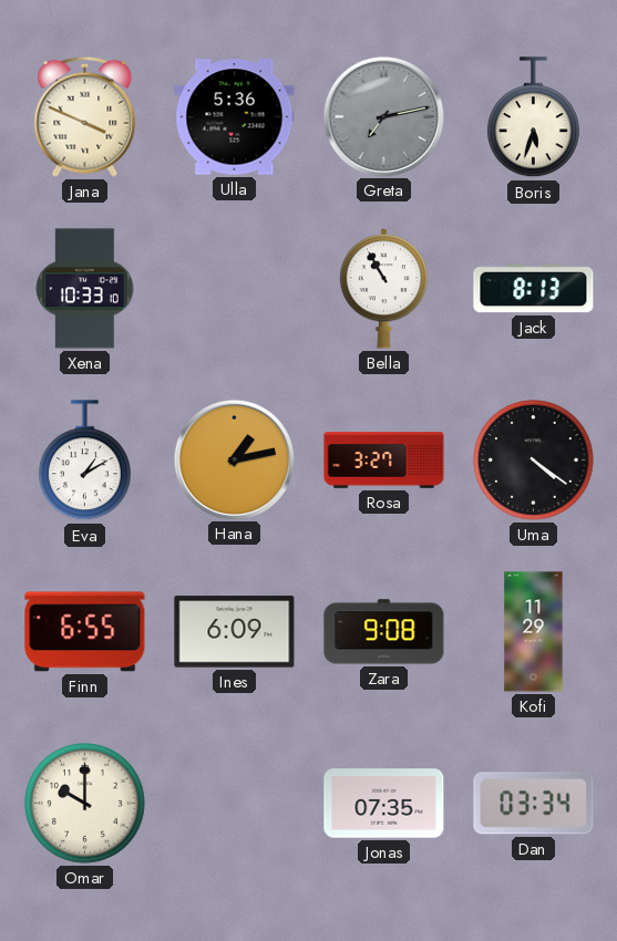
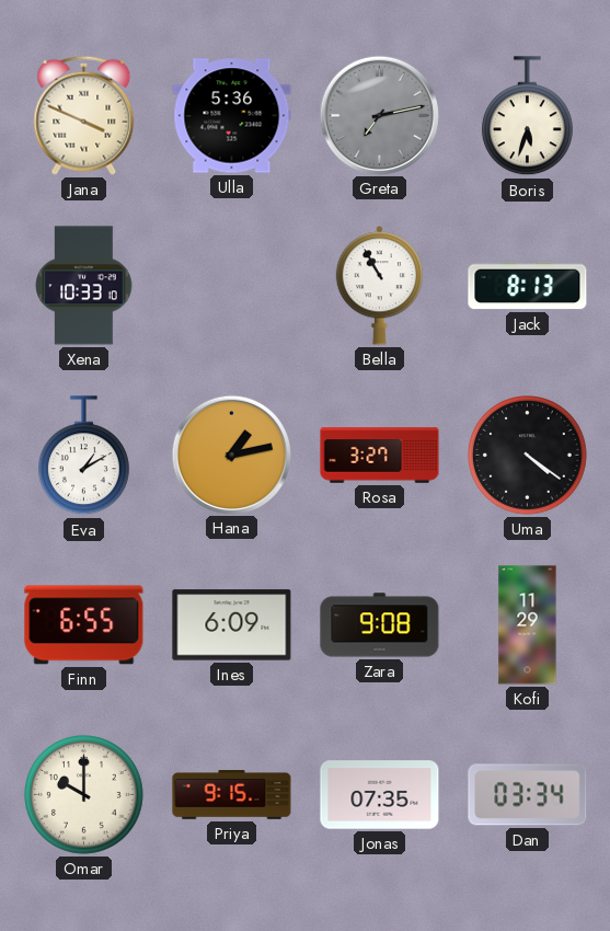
Priya: none -> 9:15 (232, 795)
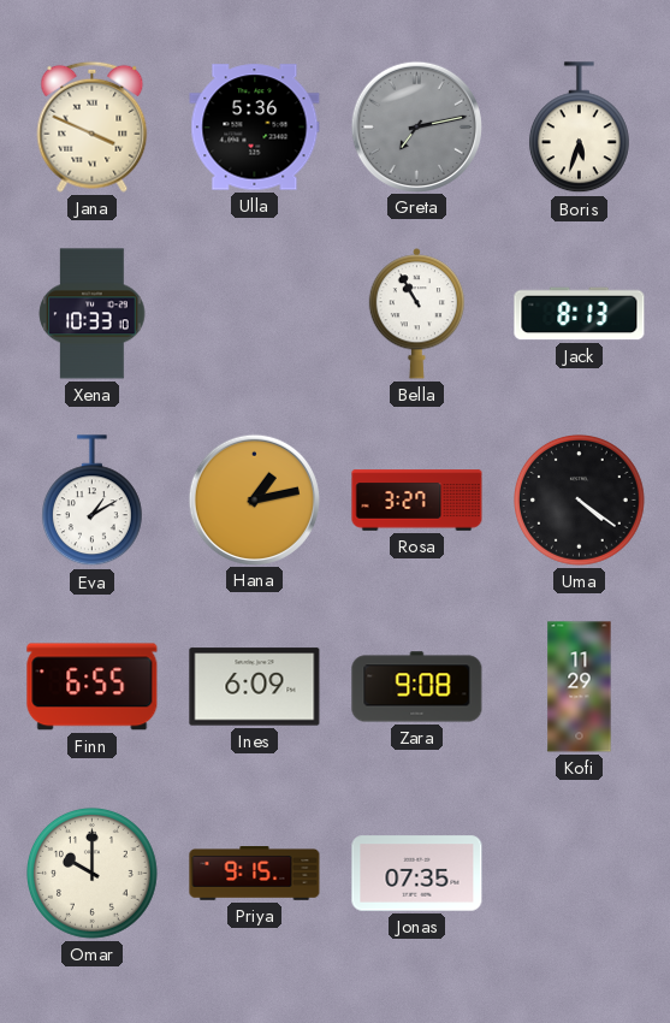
Dan: 03:34 -> none (528, 795)
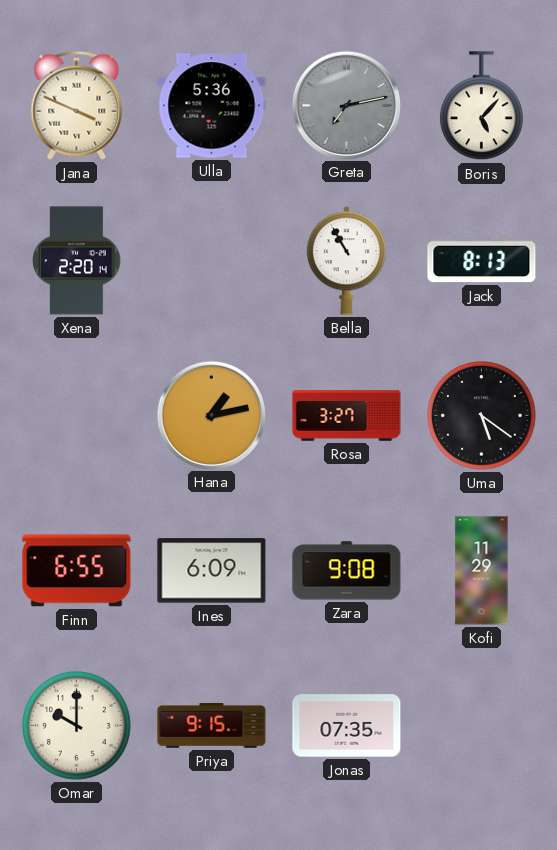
Boris: 5:33 -> 5:07 (481, 106)
Xena: 10:33 -> 2:20 (77, 261)
Eva: 1:10 -> none (91, 501)
Uma: 4:21 -> 5:21 (482, 416)
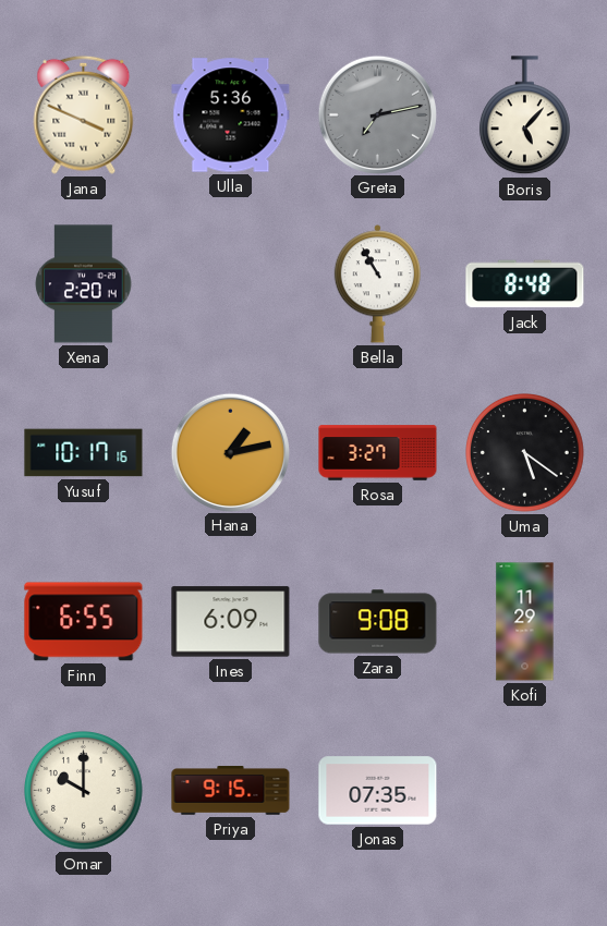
Jack: 8:13 -> 8:48 (525, 284)
Yusuf: none -> 10:17 (84, 453)
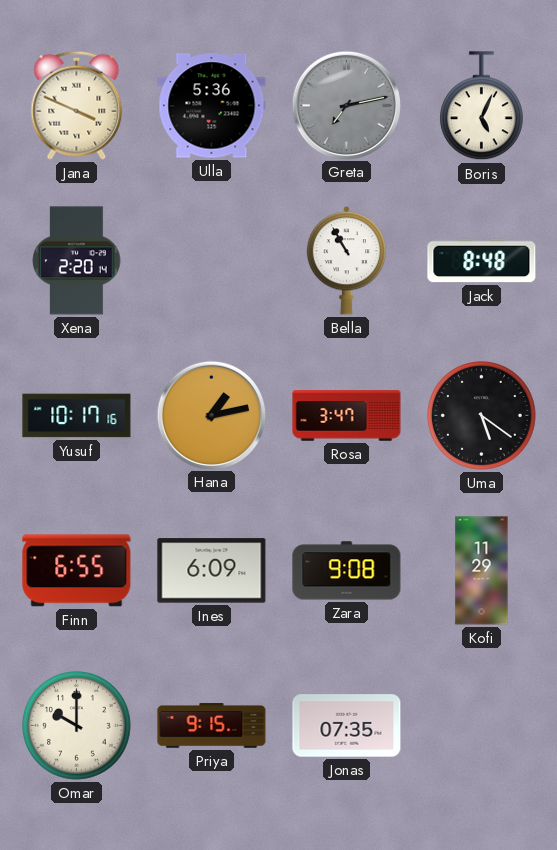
Boris: 5:07 -> 5:04 (481, 106)
Rosa: 3:27 -> 3:47 (347, 416)
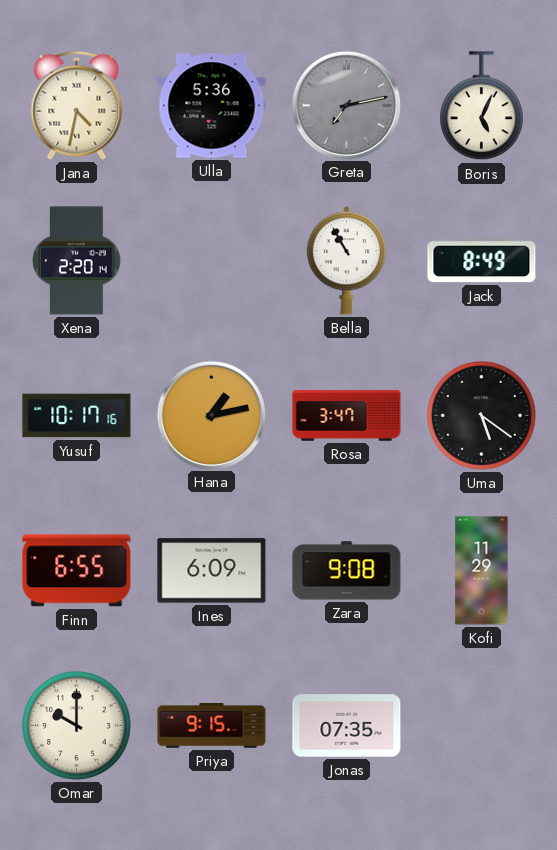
Jana: 3:49 -> 4:32 (77, 105)
Jack: 8:48 -> 8:49 (482, 261)
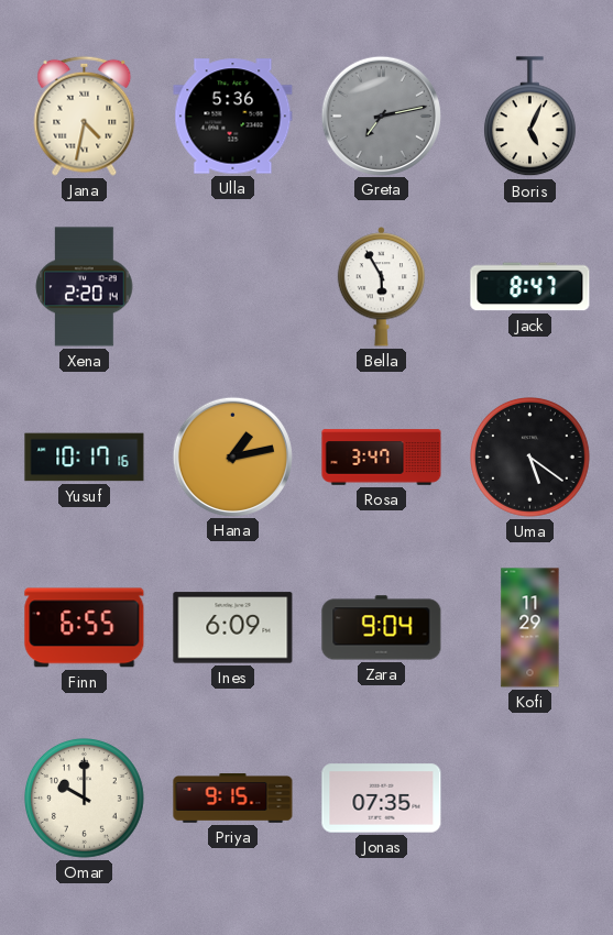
Bella: 10:55 -> 5:55 (382, 287)
Jack: 8:49 -> 8:47 (530, 287)
Zara: 9:08 -> 9:04 (382, 628)
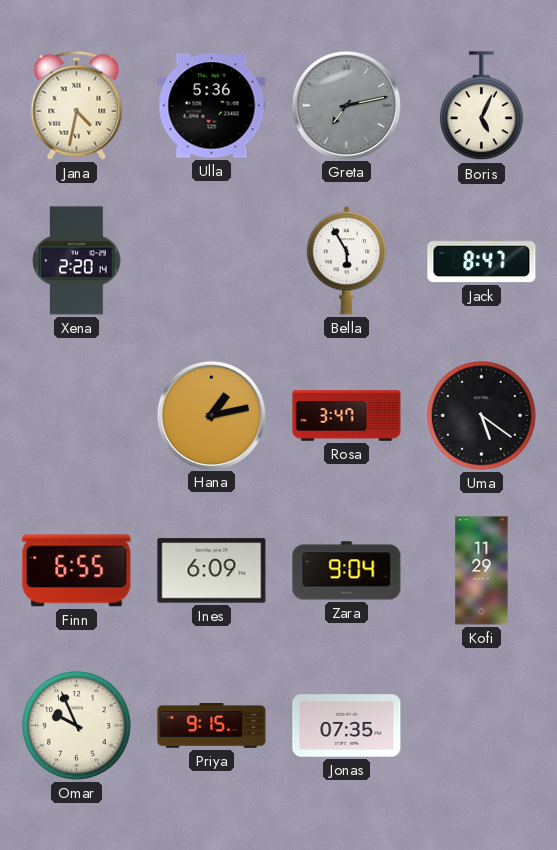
Yusuf: 10:17 -> none (85, 458)
Omar: 10:00 -> 9:56 (77, 726)
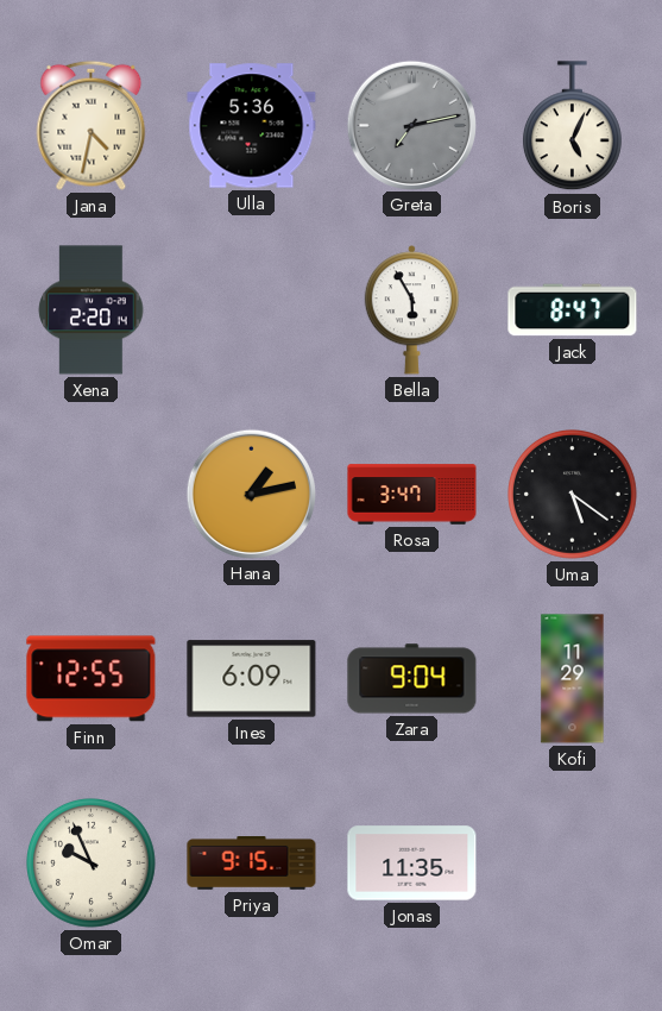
Finn: 6:55 -> 12:55 (92, 679)
Jonas: 07:35 -> 11:35 (412, 864)
